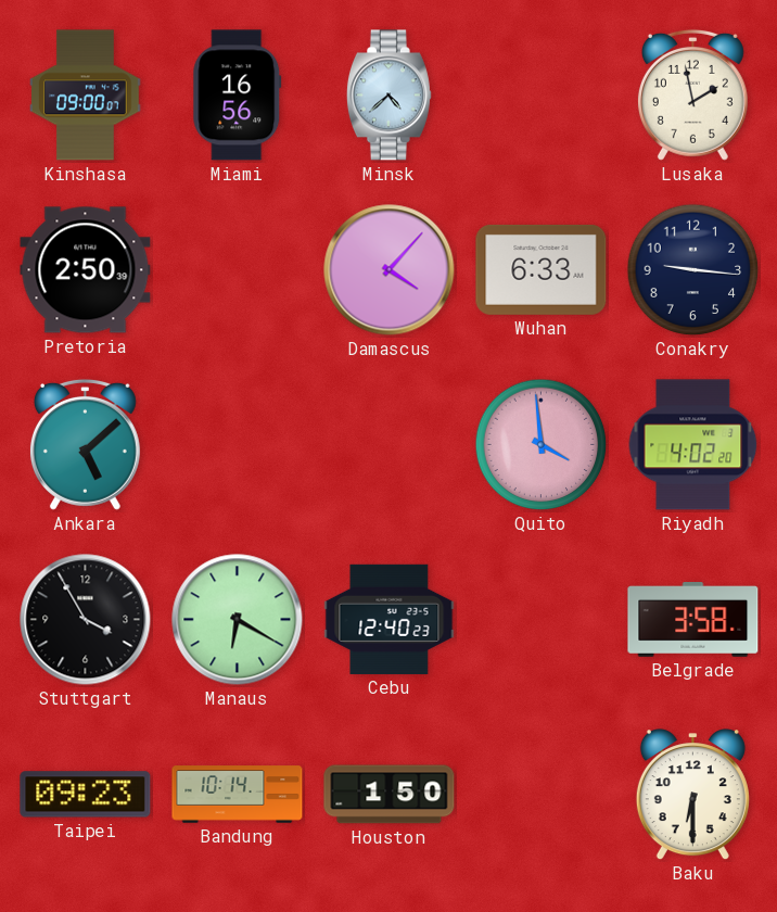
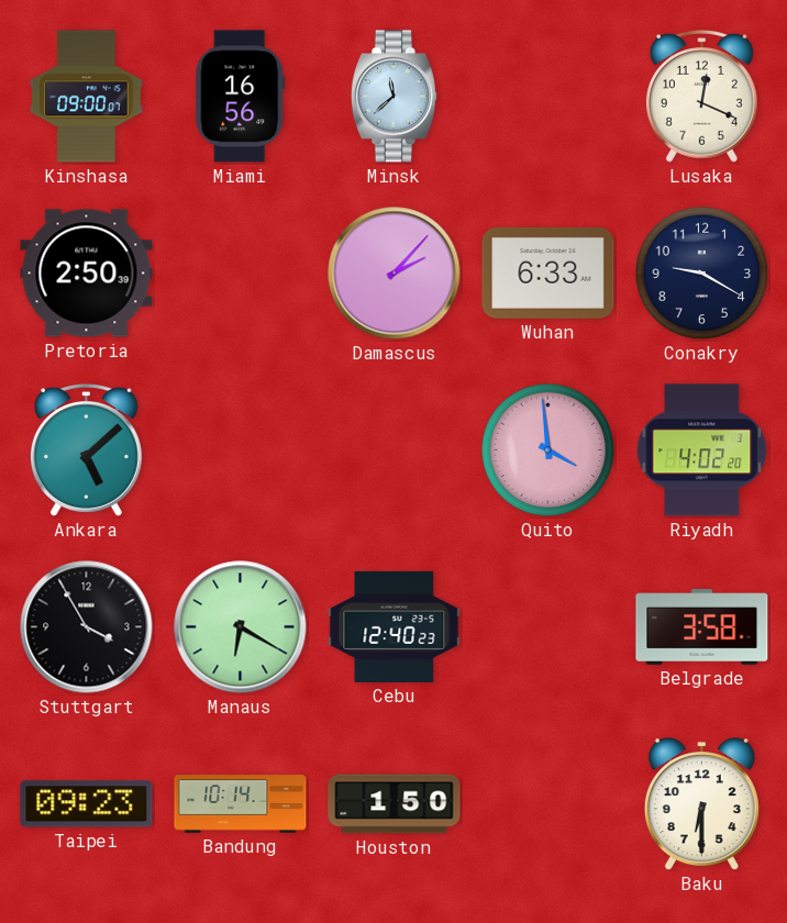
Minsk: 4:38 -> 11:38 (393, 97)
Lusaka: 1:58 -> 12:19 (701, 96)
Damascus: 4:07 -> 2:07 (395, 274)
Conakry: 9:16 -> 9:20 (702, 274)
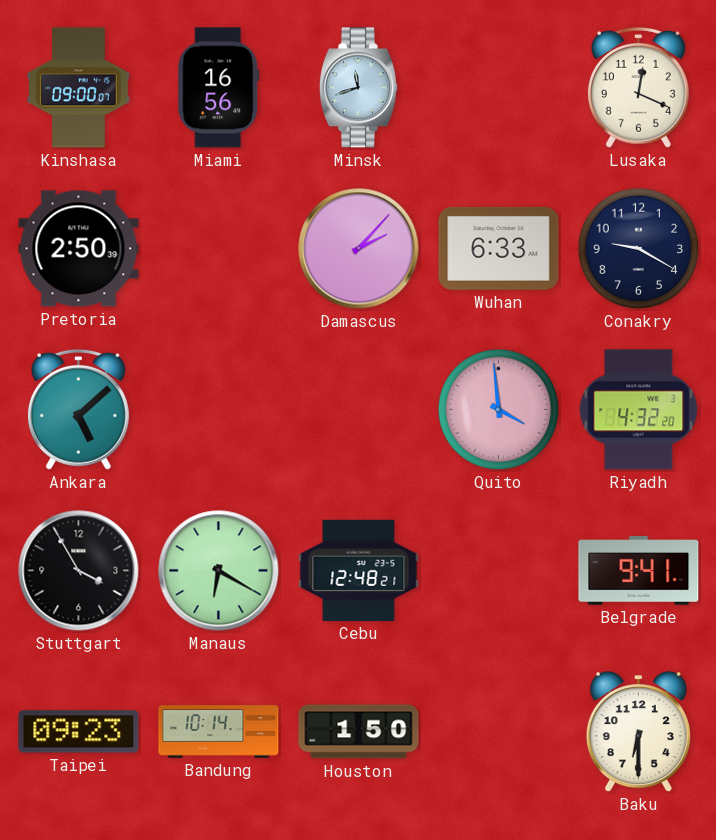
Minsk: 11:38 -> 11:42 (358, 88)
Riyadh: 4:02 -> 4:32 (639, 410)
Cebu: 12:40 -> 12:48 (359, 570)
Belgrade: 3:58 -> 9:41 (639, 571)
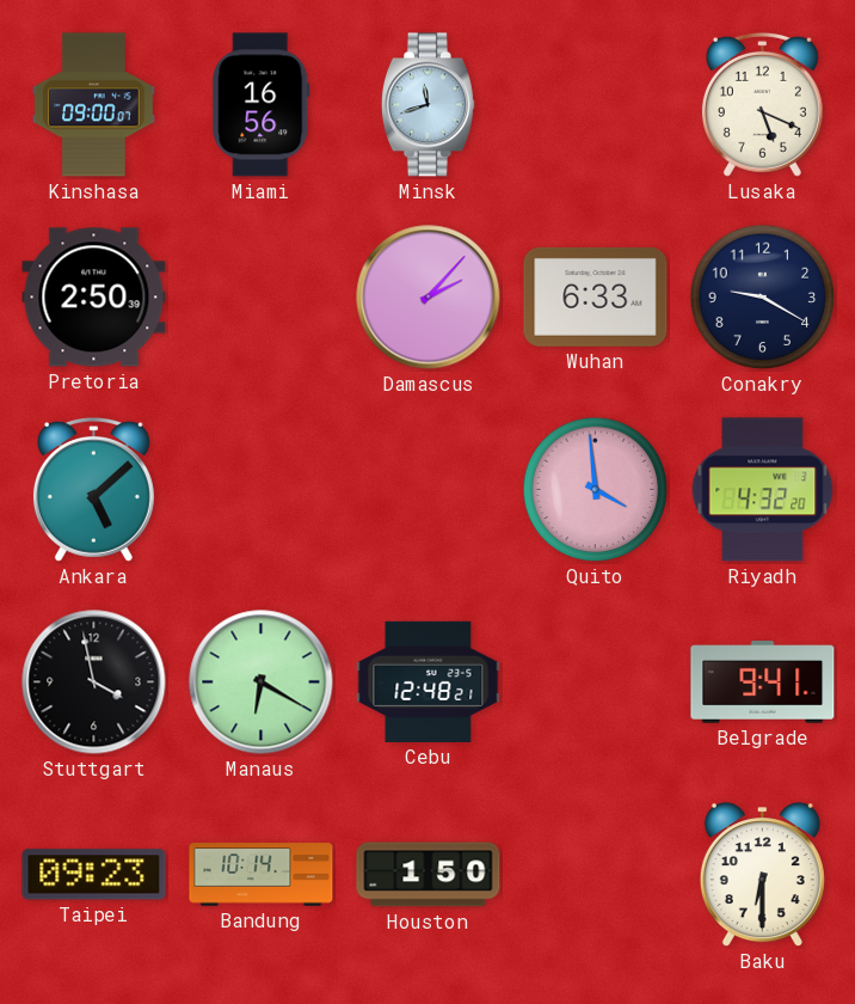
Lusaka: 12:19 -> 5:19 (762, 104)
Stuttgart: 3:55 -> 3:58 (94, 682)
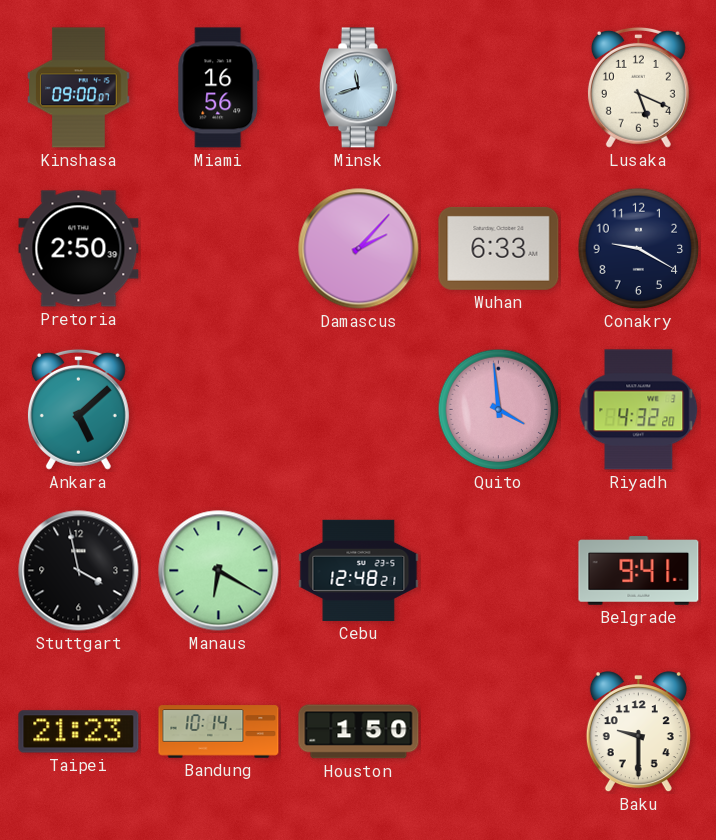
Taipei: 09:23 -> 21:23 (79, 732)
Baku: 6:30 -> 9:30 (638, 732)
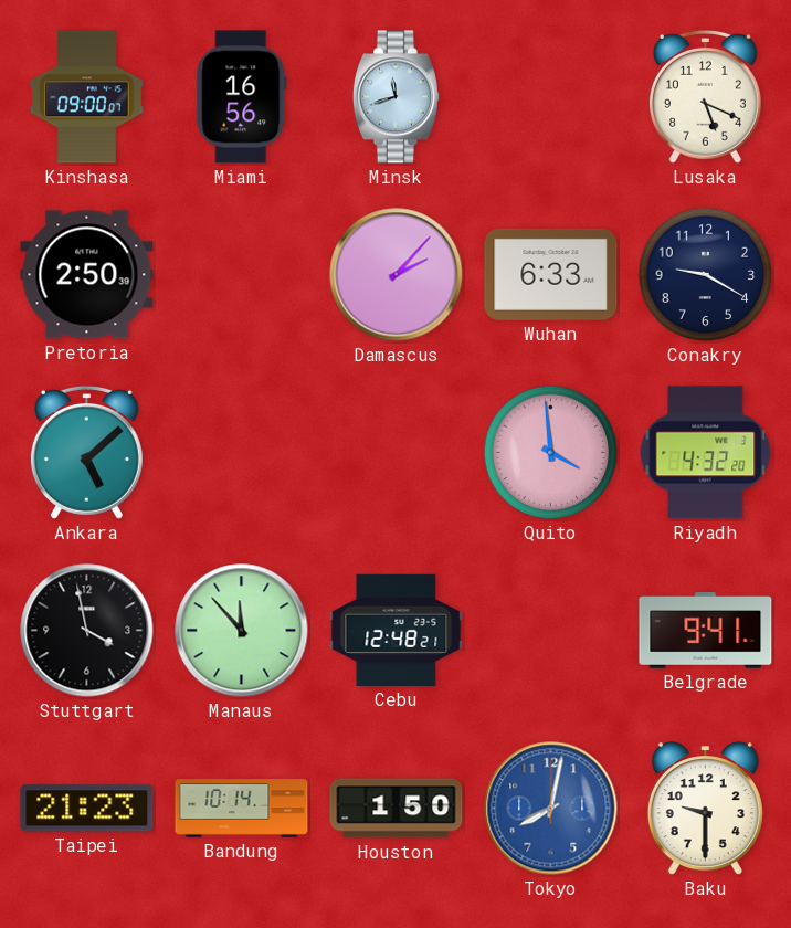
Manaus: 6:20 -> 11:53 (242, 631)
Tokyo: none -> 8:02 (551, 809)
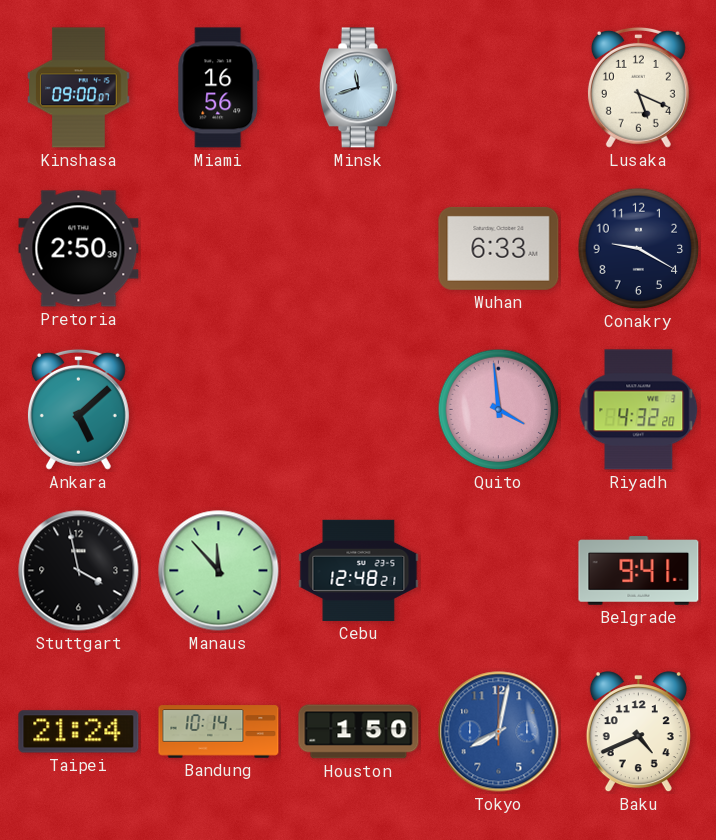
Damascus: 2:07 -> none (397, 275)
Taipei: 21:23 -> 21:24 (79, 732)
Baku: 9:30 -> 4:41 (638, 732)
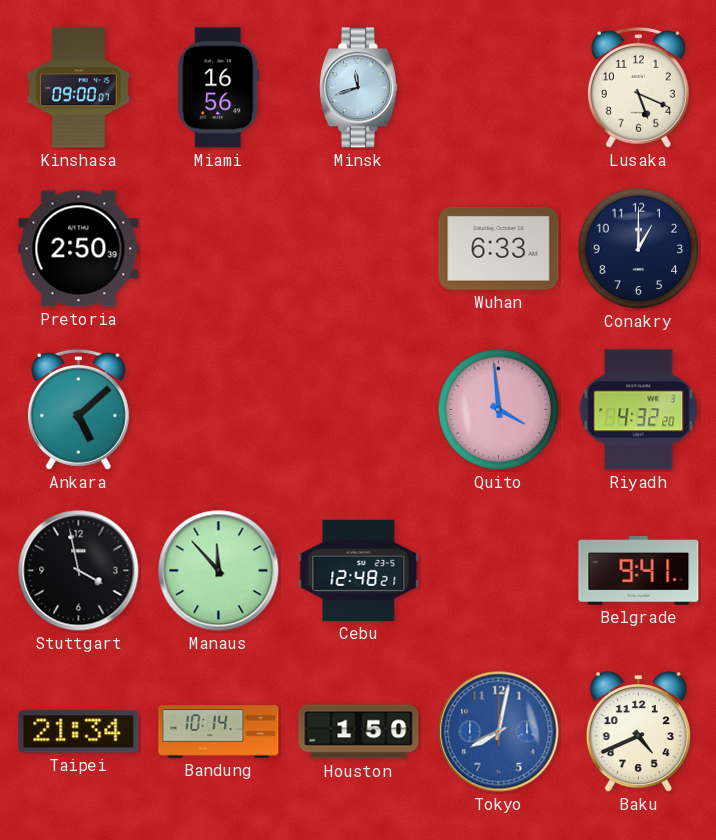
Conakry: 9:20 -> 1:00 (639, 249)
Taipei: 21:24 -> 21:34 (79, 732)
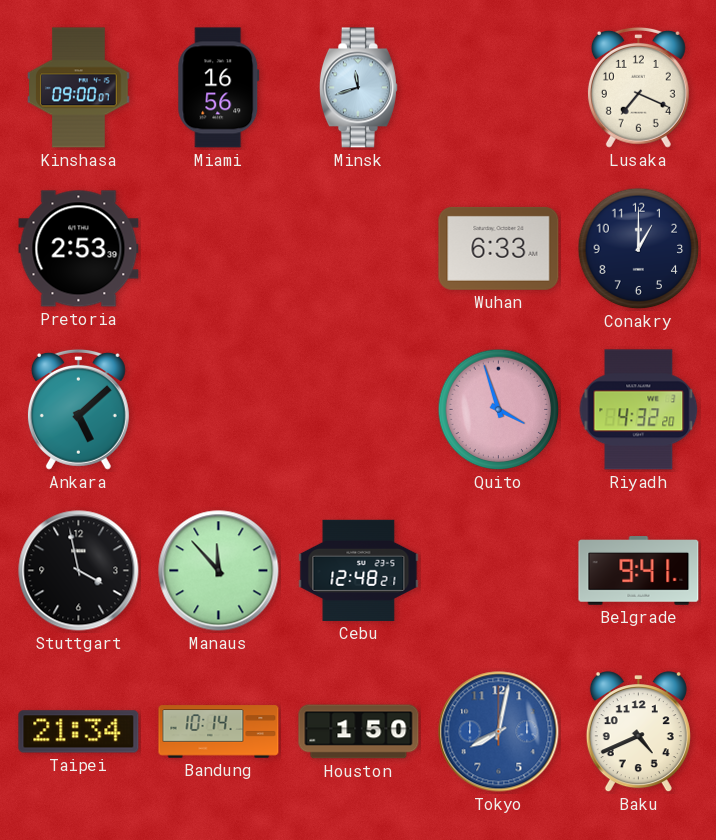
Lusaka: 5:19 -> 7:19 (638, 87)
Pretoria: 2:50 -> 2:53 (79, 249)
Quito: 3:59 -> 3:57 (499, 410)
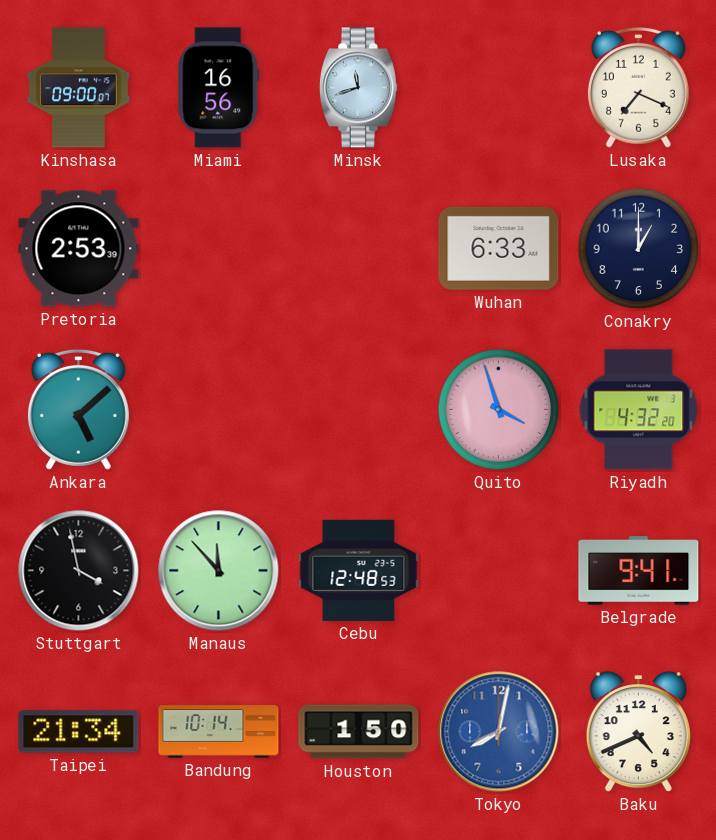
Cebu: 12:48:21 -> 12:48:53 (359, 570)
